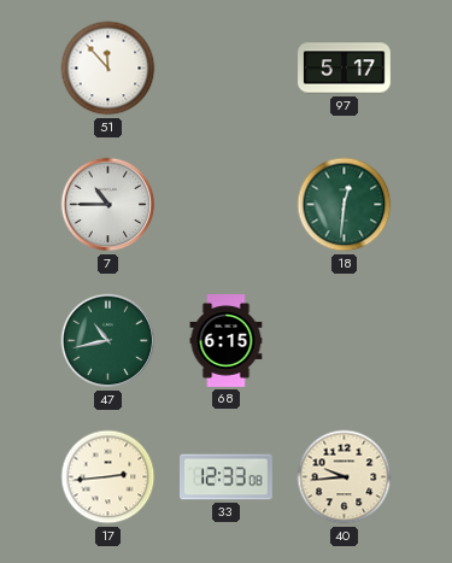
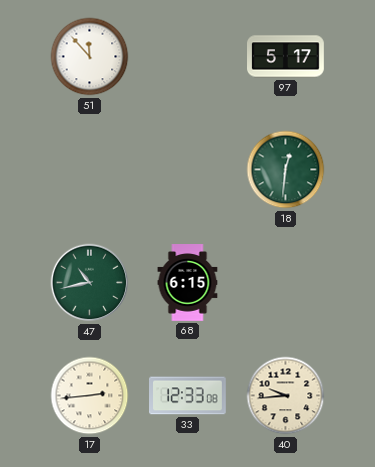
7: 10:45 -> none (108, 205)
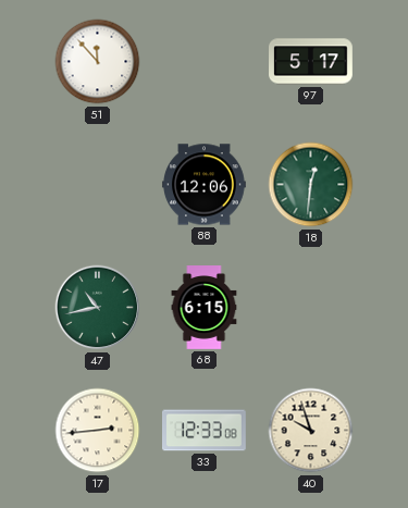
88: none -> 12:06 (205, 185)
40: 9:44 -> 9:57 (311, 431)
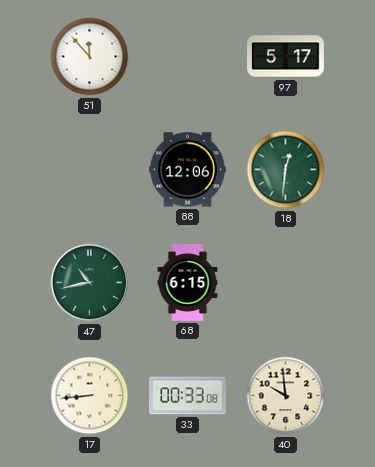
17: 2:44 -> 8:44 (90, 396)
33: 12:33 -> 00:33 (188, 396)
40: 9:57 -> 9:59 (286, 396)
